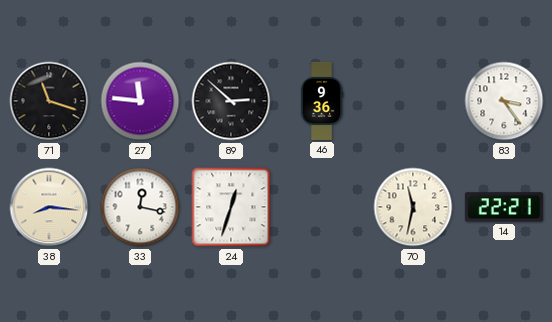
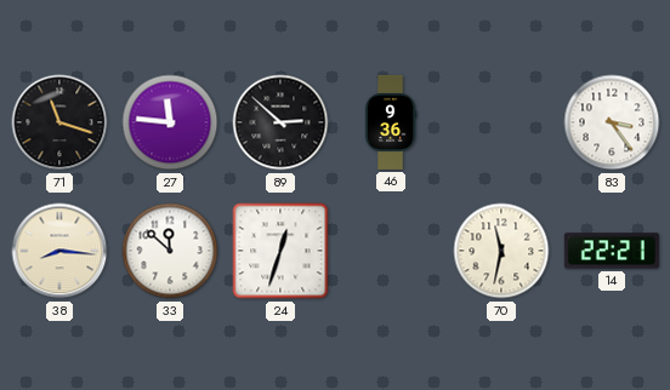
33: 12:17 -> 11:52 (170, 251)
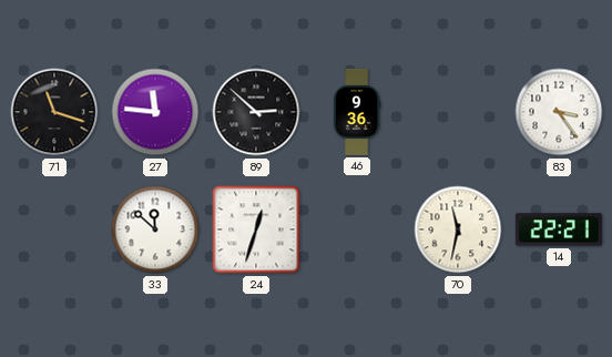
38: 8:16 -> none (59, 251)
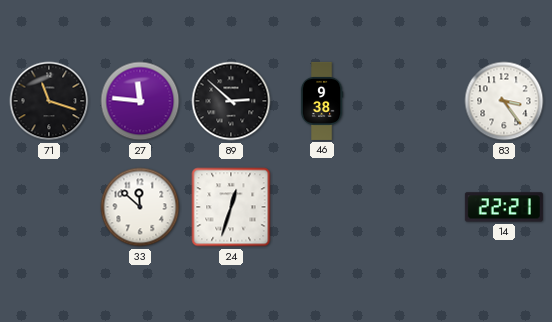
46: 9:36 -> 9:38 (322, 101)
70: 11:32 -> none (458, 229)
